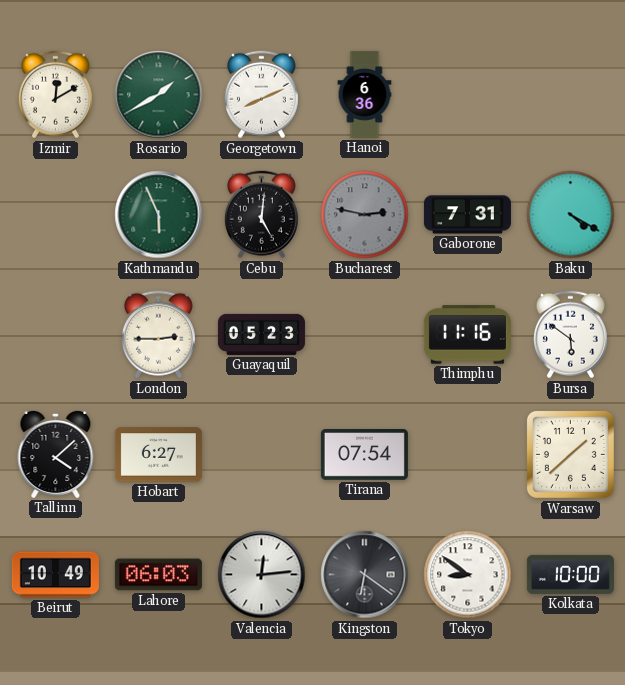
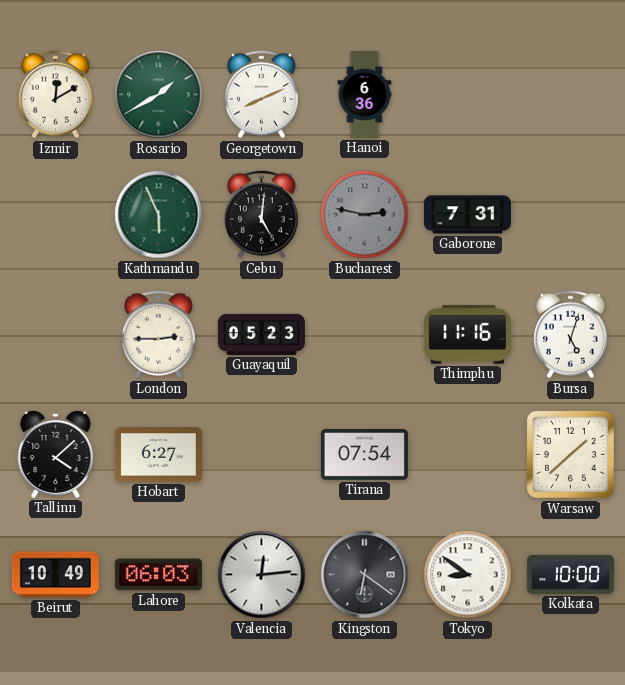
Baku: 4:20 -> none (571, 215)
Bursa: 5:51 -> 5:03 (570, 335)
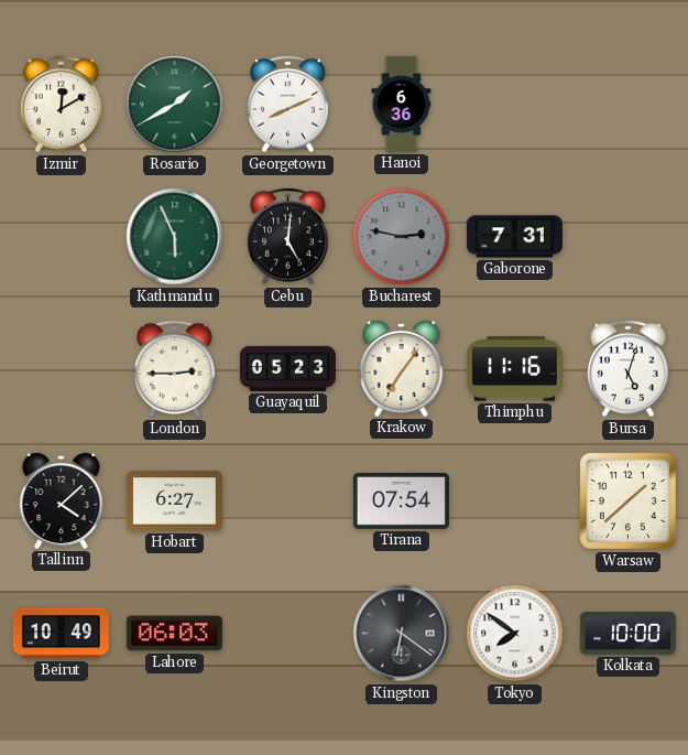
Krakow: none -> 7:06 (402, 368)
Valencia: 12:14 -> none (262, 575)
Tokyo: 8:51 -> 7:51 (515, 634)
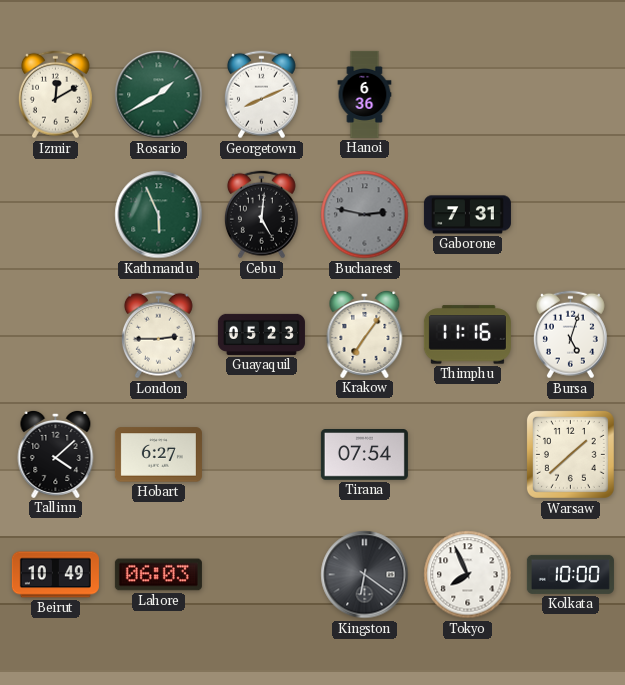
Tokyo: 7:51 -> 7:56 (468, 575)
